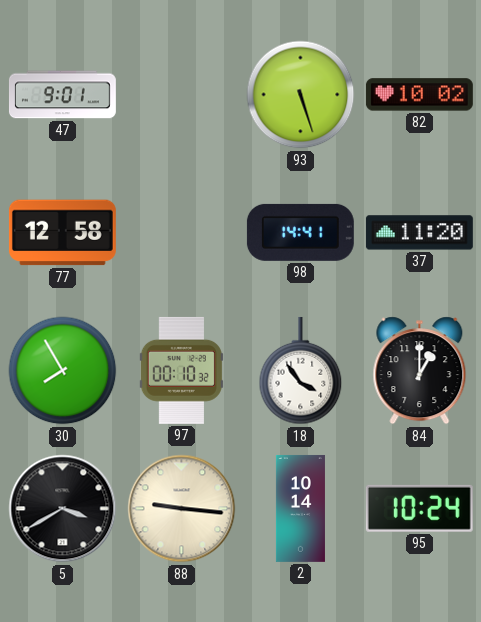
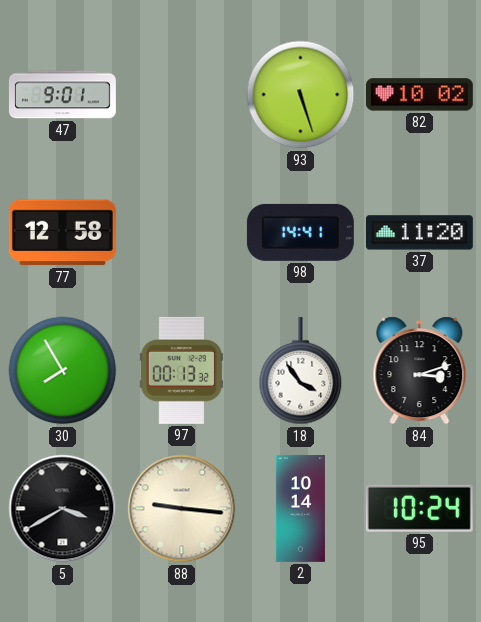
97: 00:10 -> 00:13 (181, 370)
84: 1:00 -> 3:12 (420, 371)
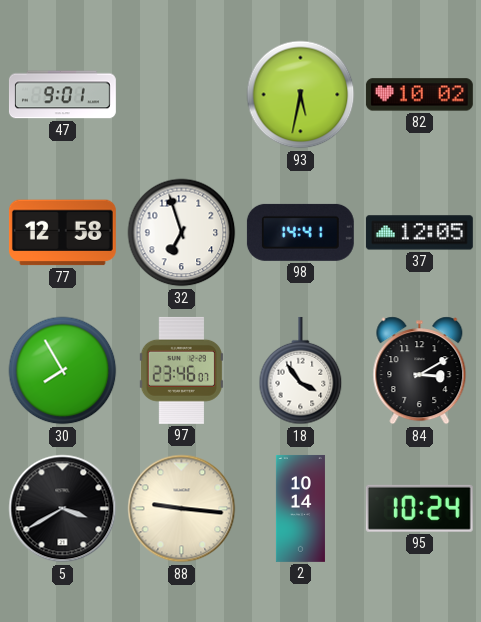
93: 5:27 -> 5:32 (301, 95)
32: none -> 6:57 (182, 233)
37: 11:20 -> 12:05 (419, 233)
97: 00:13 -> 23:46 (181, 370)
84: 3:12 -> 3:10 (420, 371)
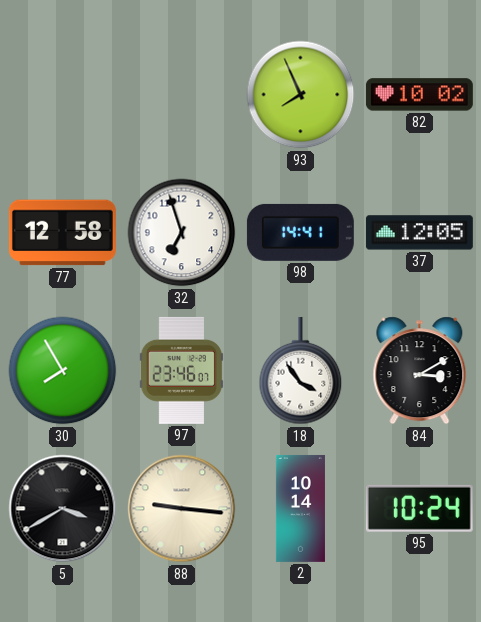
47: 9:01 -> none (62, 95)
93: 5:32 -> 7:56 (301, 95)
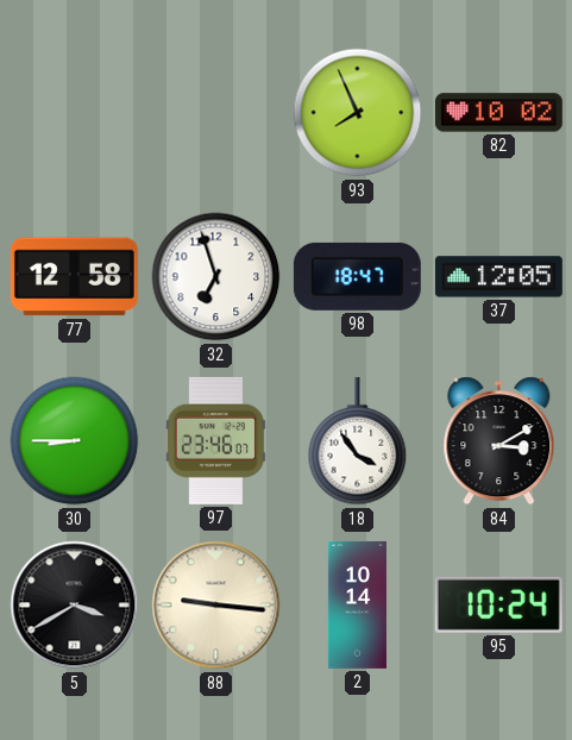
98: 14:41 -> 18:47 (357, 276)
30: 7:55 -> 8:45 (75, 441)
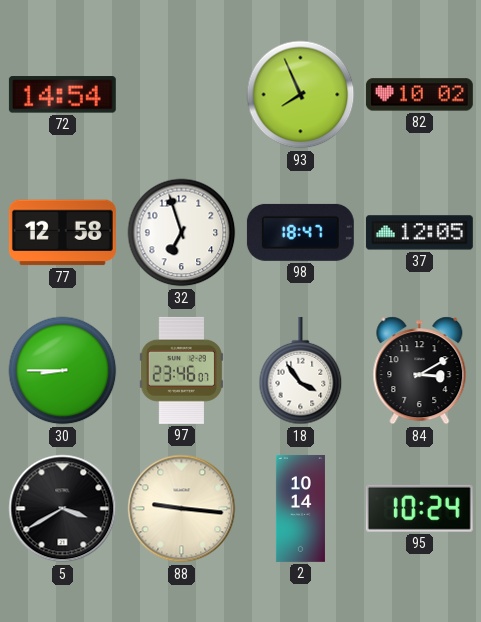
72: none -> 14:54 (62, 95)
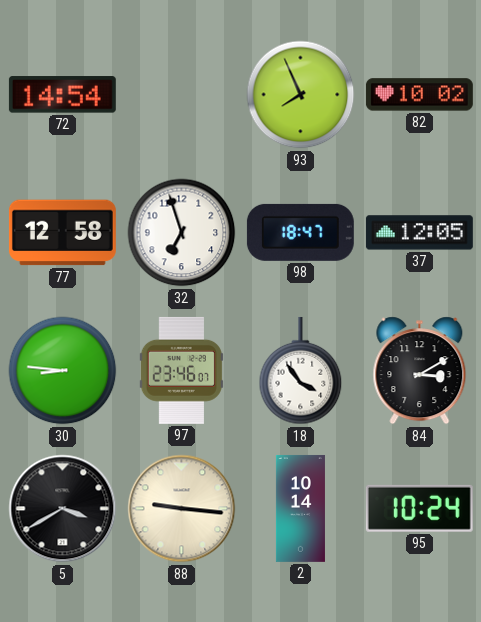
30: 8:45 -> 8:46 (63, 371)
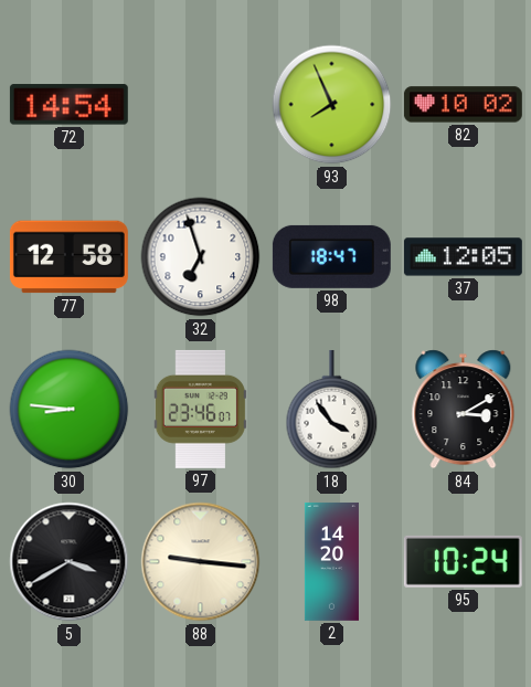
2: 10:14 -> 14:20 (331, 561)
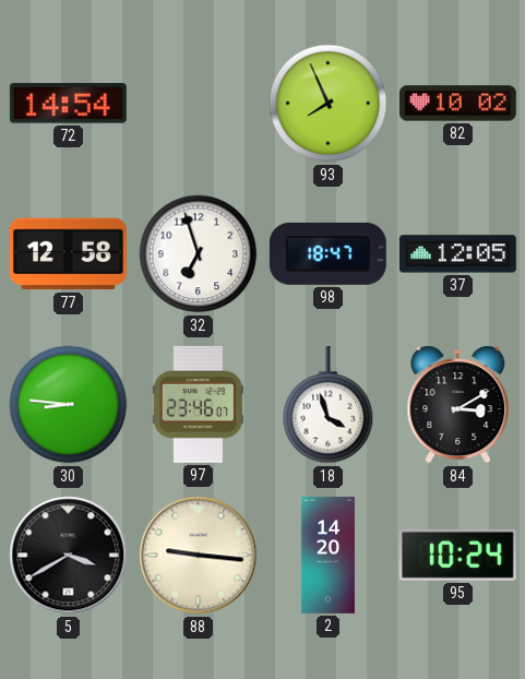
18: 3:54 -> 3:57 (329, 405)
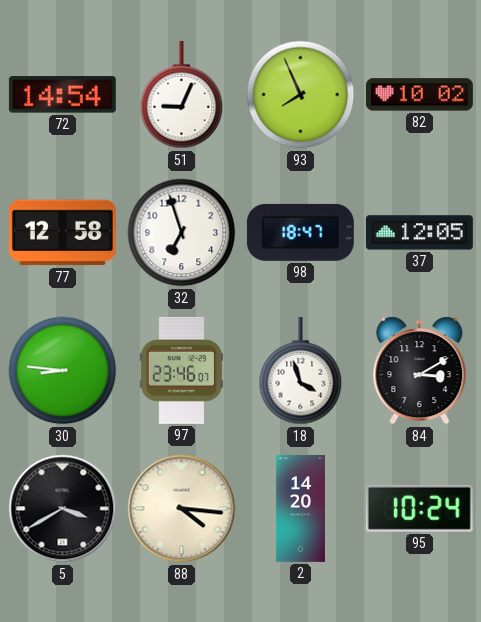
51: none -> 9:04 (182, 95)
88: 9:16 -> 4:16 (182, 509)
